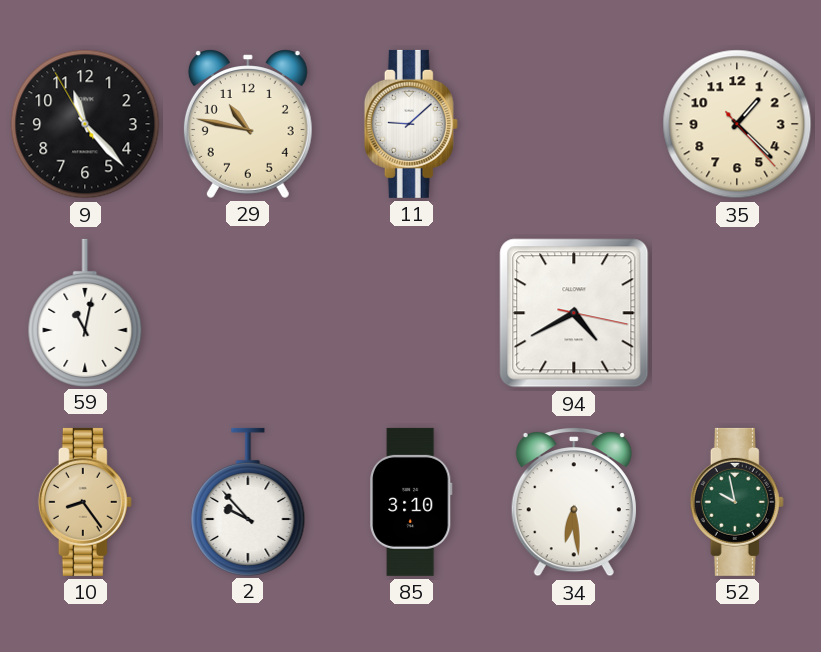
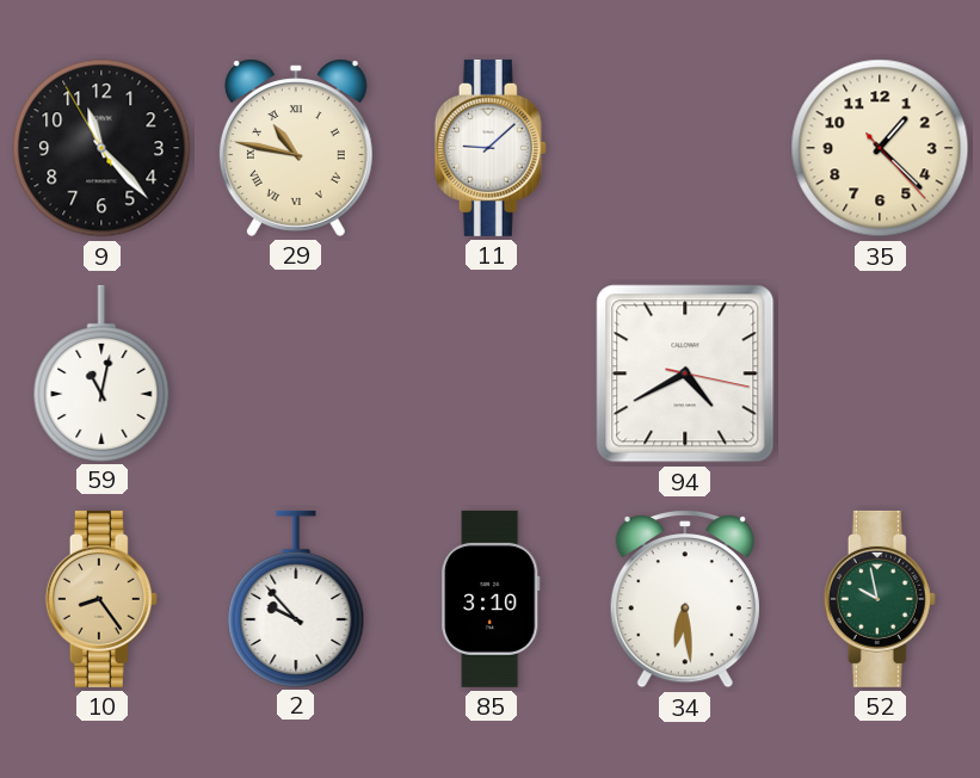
29 numerals: Arabic -> Roman (296, 148)
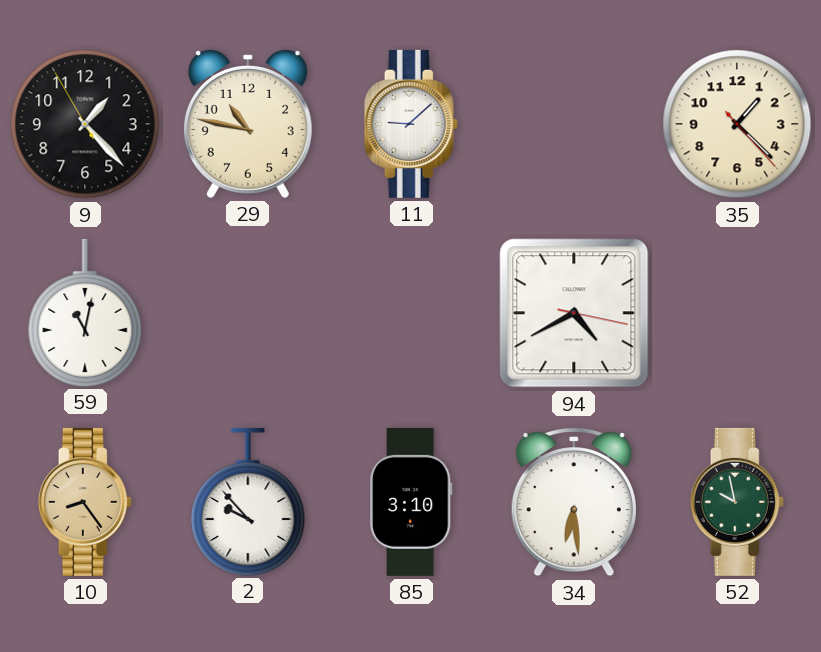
9: 11:22 -> 1:22 (85, 124)
29 numerals: Roman -> Arabic (248, 124)
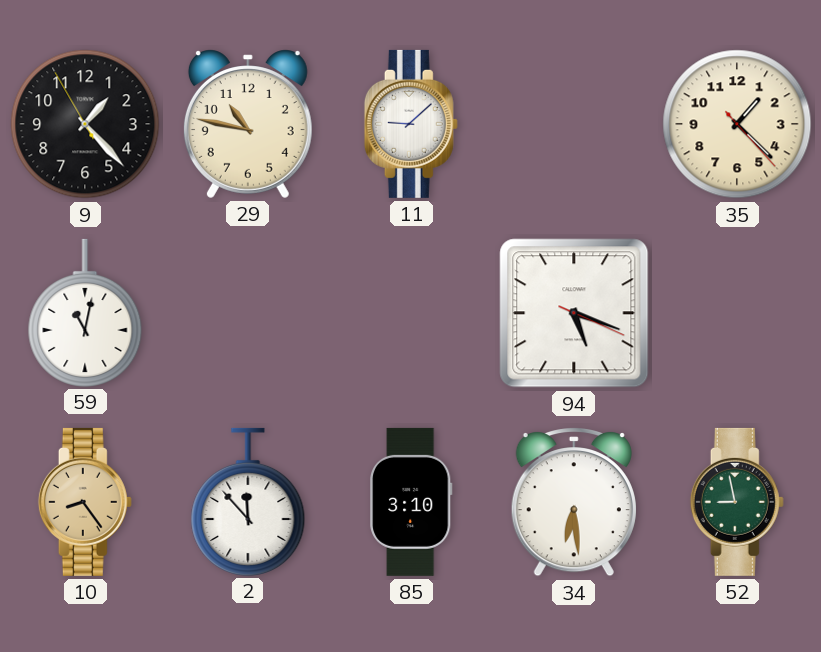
94: 4:40 -> 5:18 (574, 313)
2: 9:53 -> 11:53 (248, 501)
52: 9:58 -> 8:58 (737, 502)
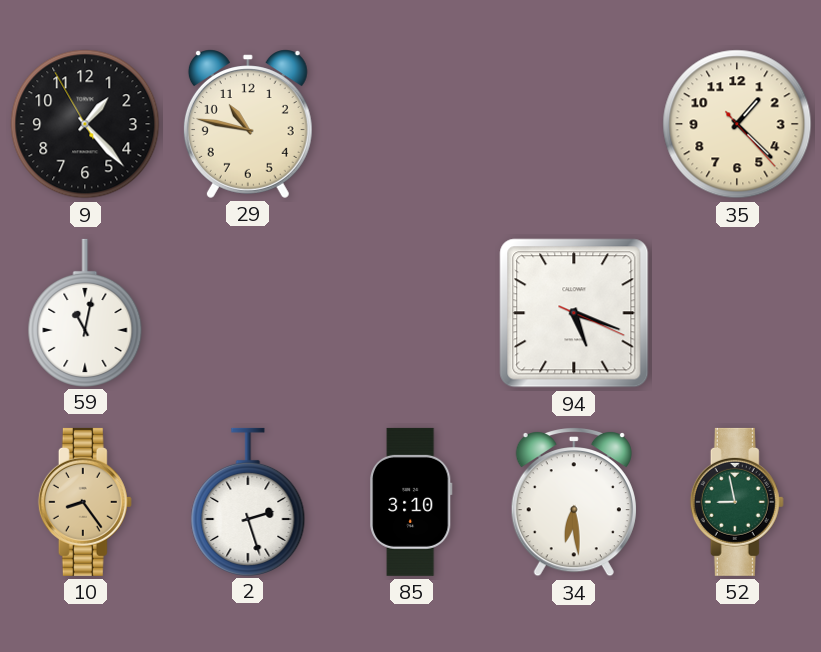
11: 9:08 -> none (411, 124)
2: 11:53 -> 2:27 (248, 501)
